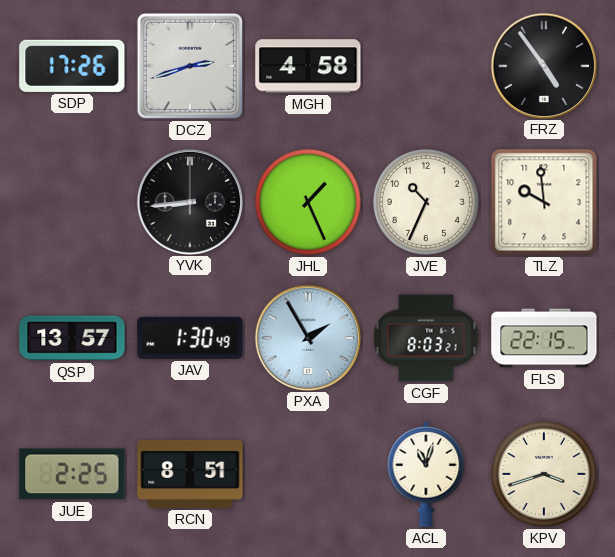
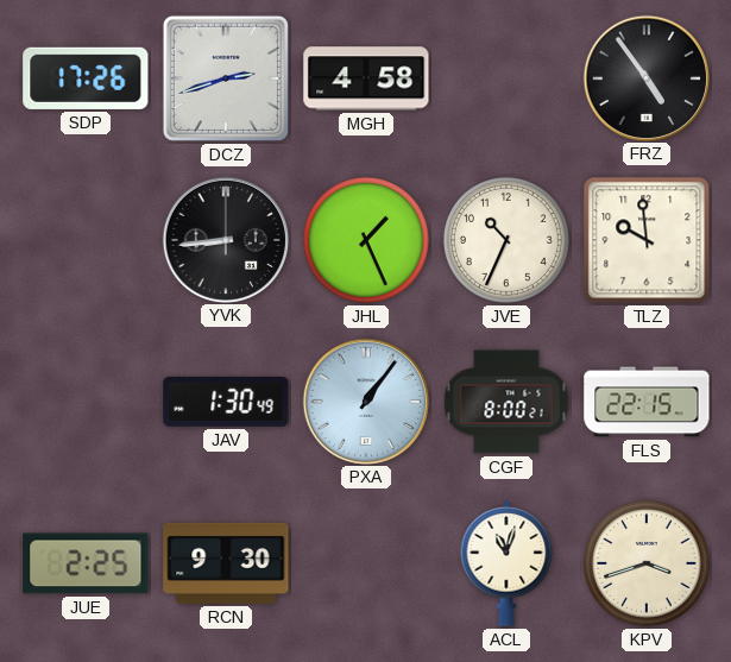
QSP: 13:57 -> none (72, 338)
PXA: 1:55 -> 1:06 (365, 401)
CGF: 8:03 -> 8:00 (506, 402)
RCN: 8:51 -> 9:30 (226, 563)
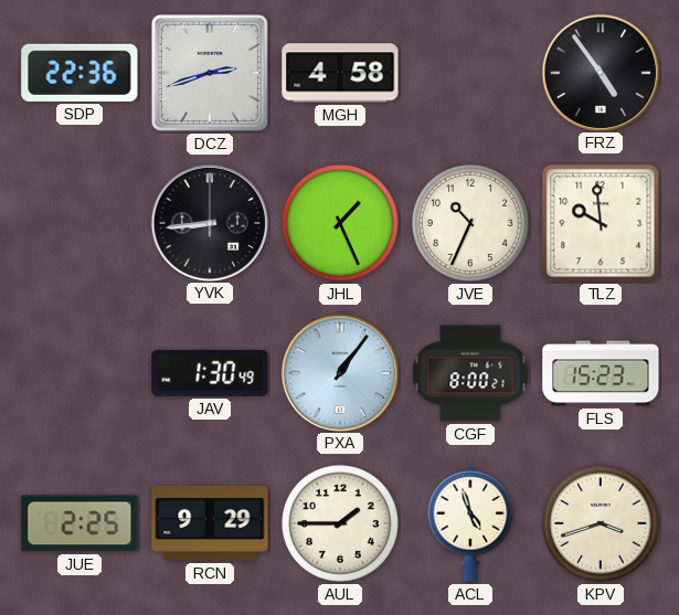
SDP: 17:26 -> 22:36 (79, 73)
FLS: 22:15 -> 15:23 (601, 373)
RCN: 9:30 -> 9:29 (210, 523)
AUL: none -> 1:45 (340, 523)
ACL: 11:03 -> 4:57 (470, 524)
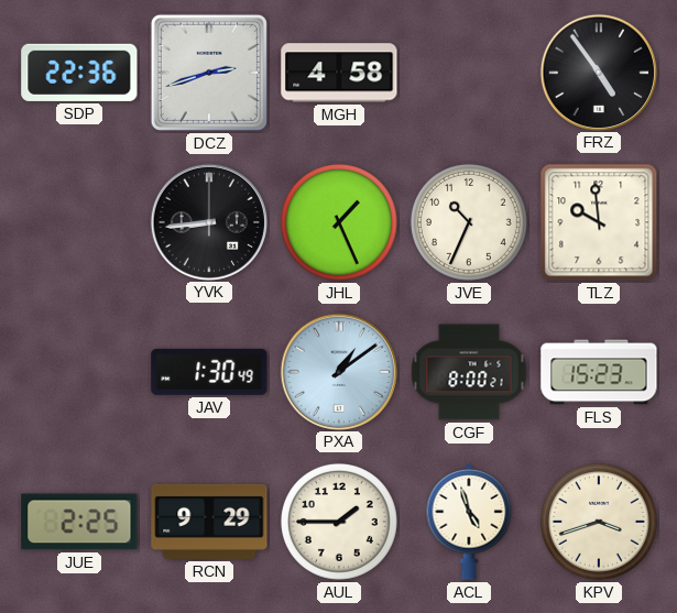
PXA: 1:06 -> 1:09 (338, 371)
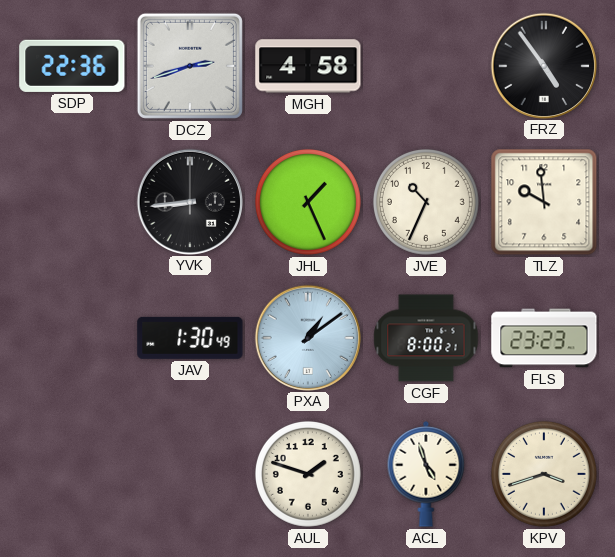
FLS: 15:23 -> 23:23 (544, 338)
JUE: 2:25 -> none (79, 522)
RCN: 9:29 -> none (209, 522)
AUL: 1:45 -> 1:48 (308, 474)
